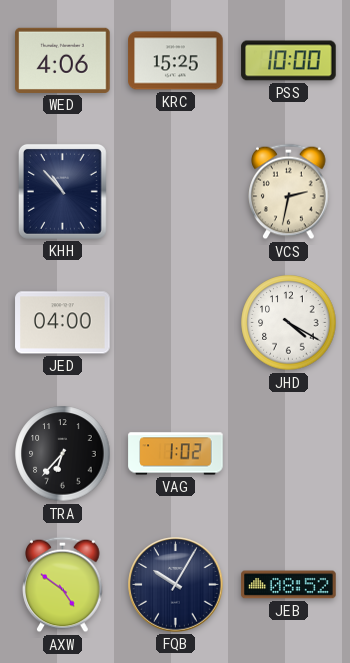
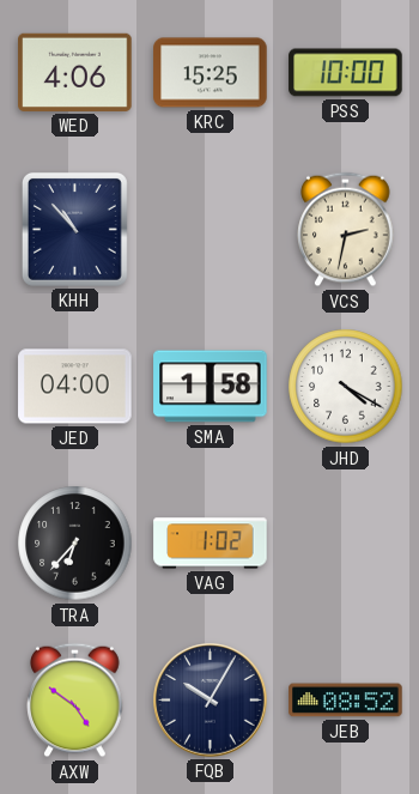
SMA: none -> 1:58 (211, 387)
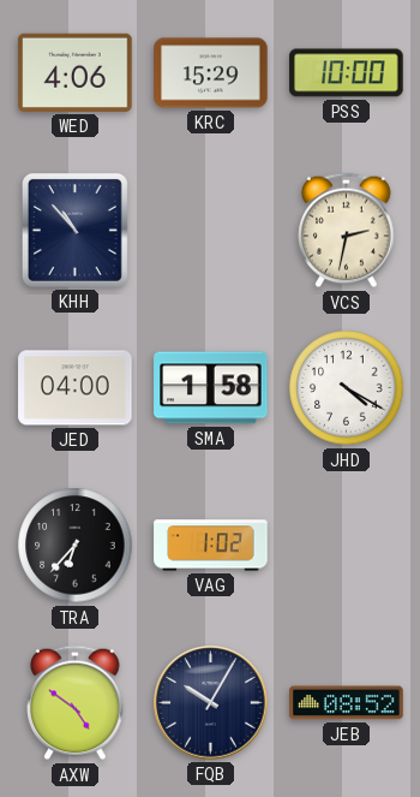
KRC: 15:25 -> 15:29 (211, 73)
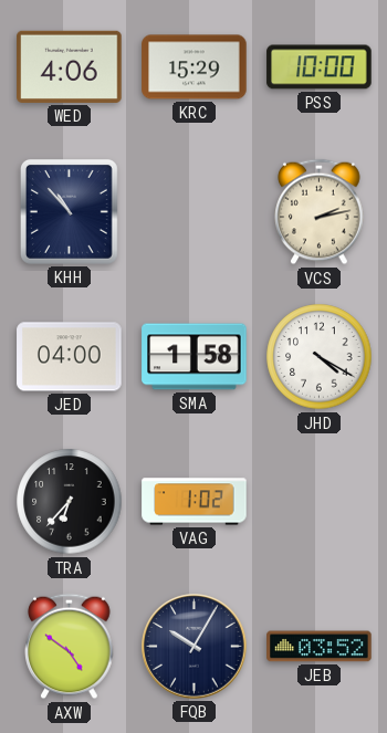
VCS: 2:32 -> 2:13 (320, 212)
JEB: 08:52 -> 03:52 (320, 647)
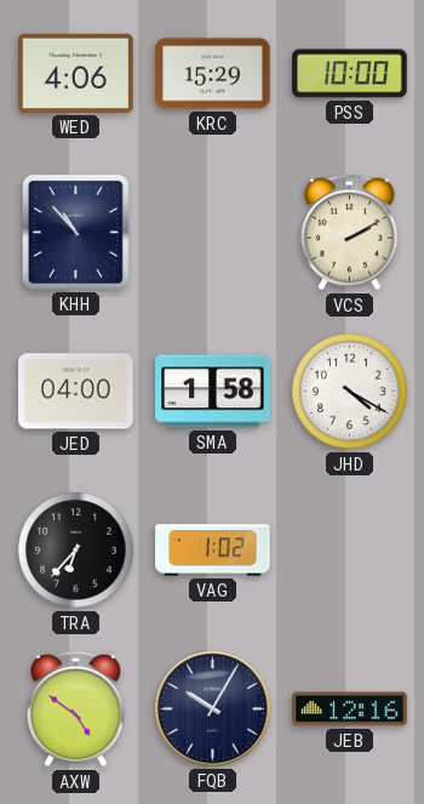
VCS: 2:13 -> 2:10 (350, 233)
JEB: 03:52 -> 12:16 (350, 709)
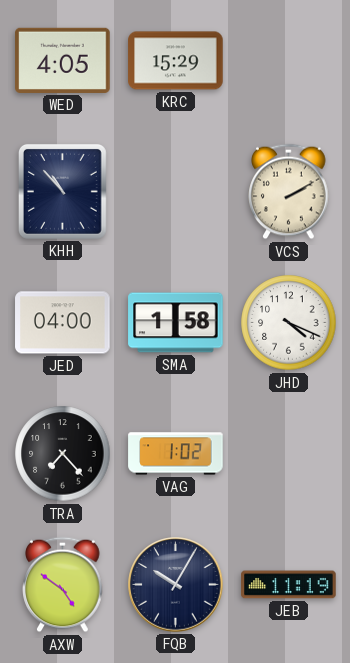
WED: 4:06 -> 4:05 (63, 60)
PSS: 10:00 -> none (350, 74)
JHD: 4:20 -> 4:19 (289, 323)
TRA: 6:37 -> 7:23 (63, 454)
JEB: 12:16 -> 11:19 (289, 585)
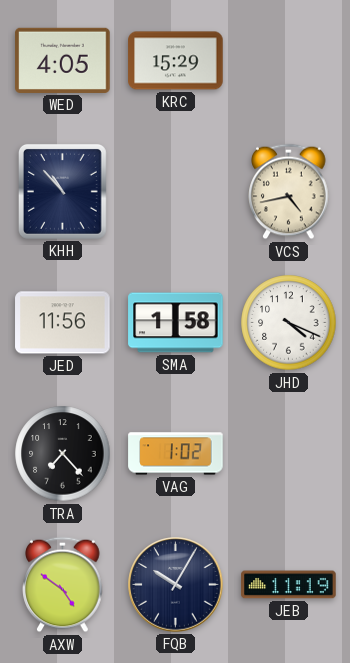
VCS: 2:10 -> 4:43 (289, 192)
JED: 04:00 -> 11:56 (63, 323)
